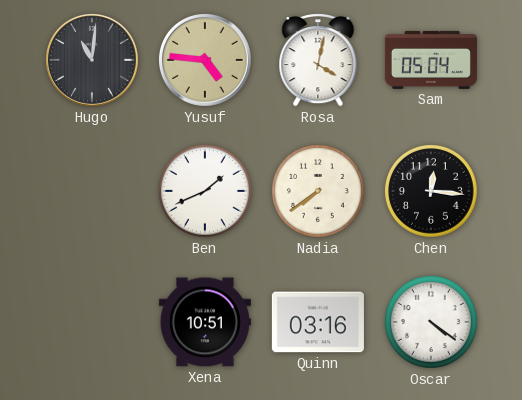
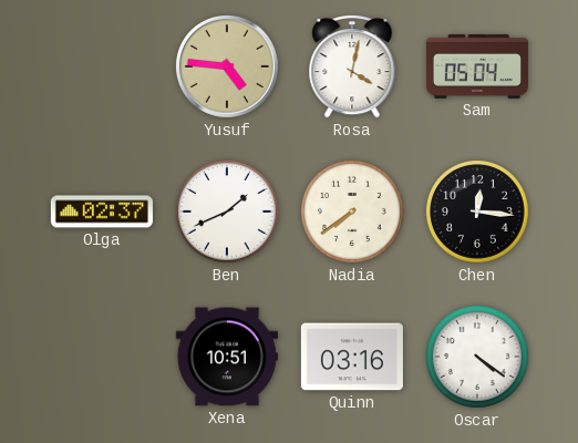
Hugo: 11:01 -> none (92, 60)
Olga: none -> 02:37 (102, 212)
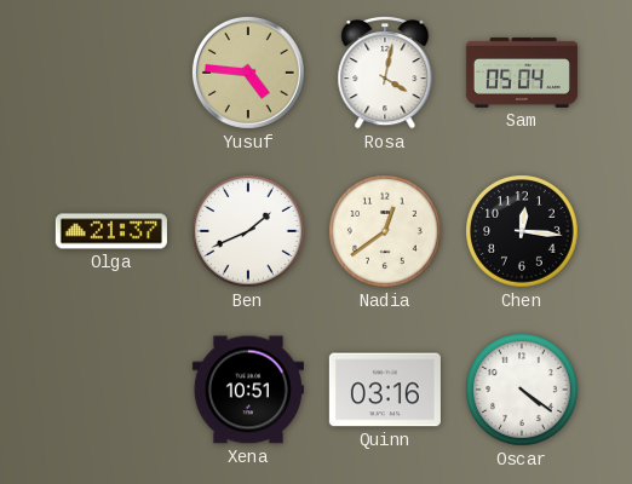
Olga: 02:37 -> 21:37 (111, 231)
Nadia: 7:39 -> 12:39 (386, 232)
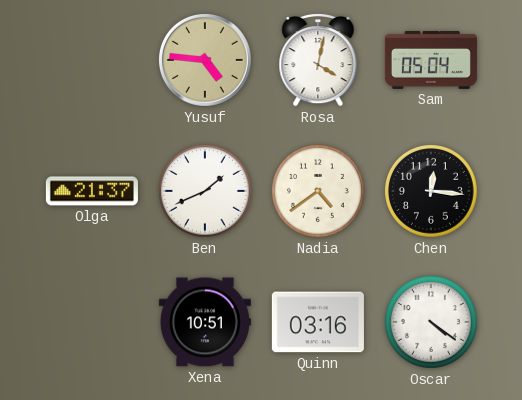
Nadia: 12:39 -> 4:39 (319, 192)
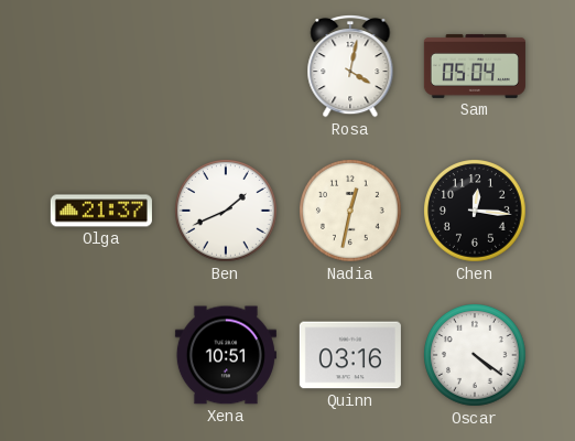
Yusuf: 4:46 -> none (205, 60)
Nadia: 4:39 -> 12:32 (351, 212)
